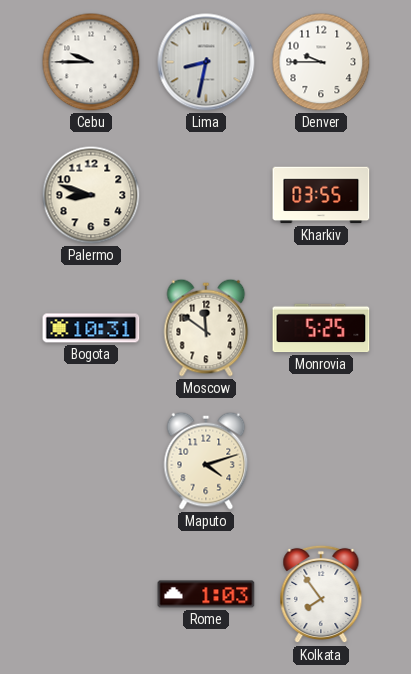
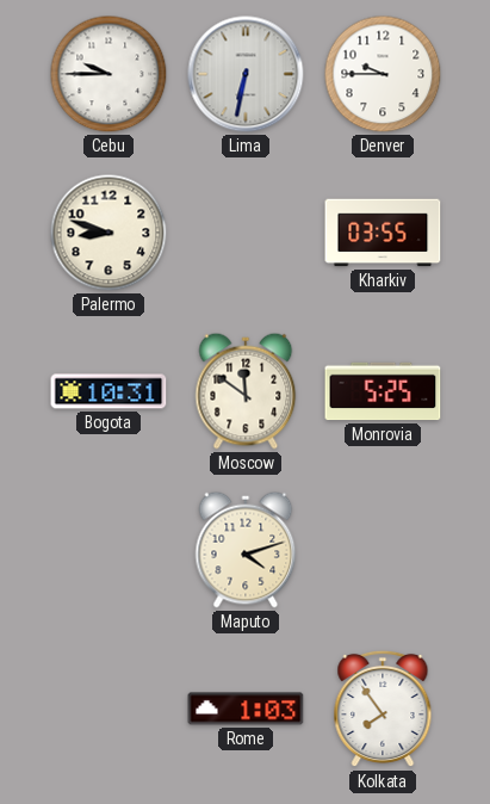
Lima: 8:32 -> 6:32 (246, 74)
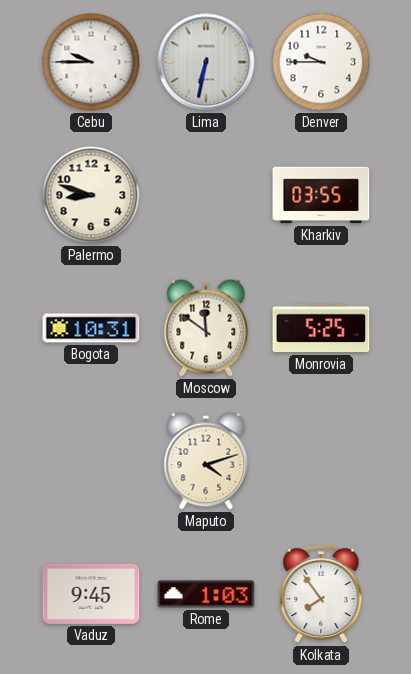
Vaduz: none -> 9:45 (91, 594)
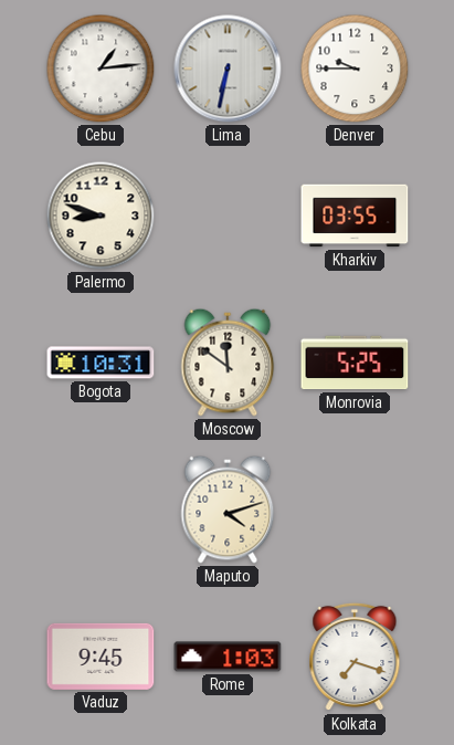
Cebu: 9:45 -> 1:14 (101, 69)
Kolkata: 7:54 -> 7:18 (355, 657)
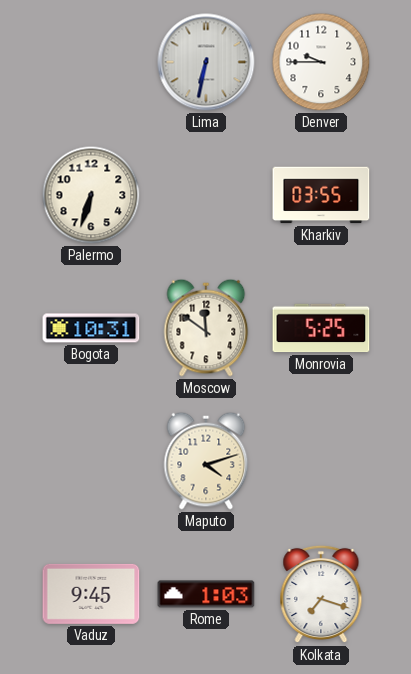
Cebu: 1:14 -> none (101, 69)
Palermo: 8:48 -> 6:33 (91, 195)
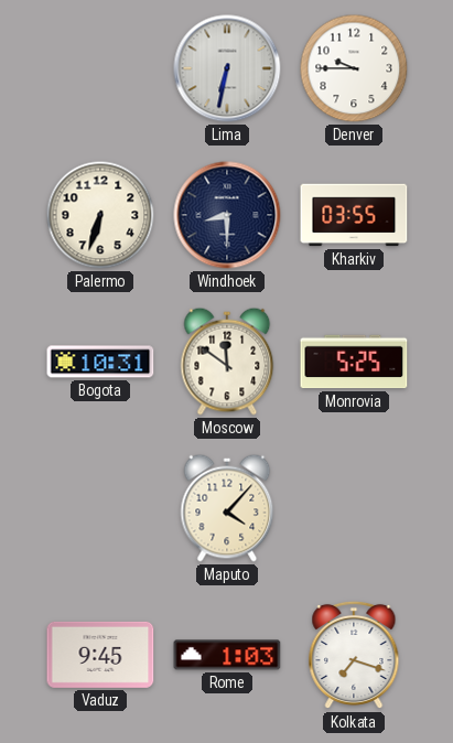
Windhoek: none -> 8:30 (227, 215)
Maputo: 4:12 -> 4:07 (227, 508)
